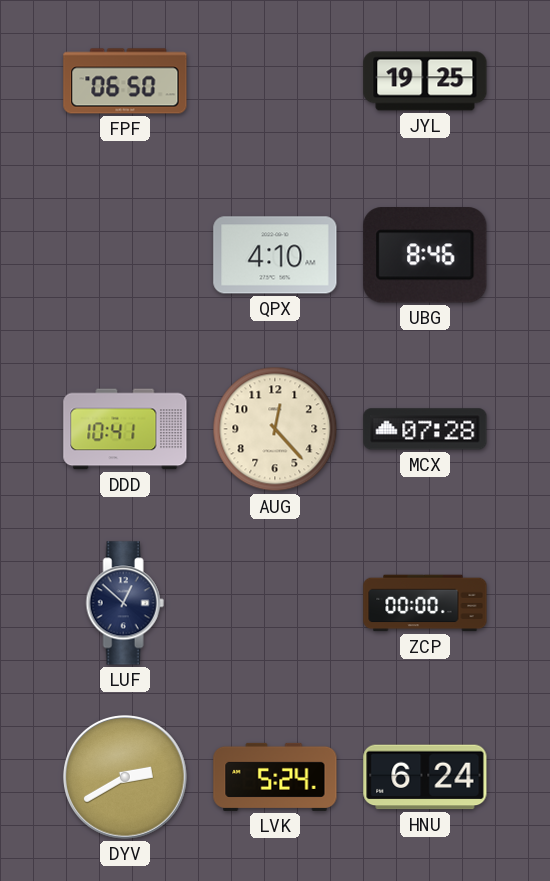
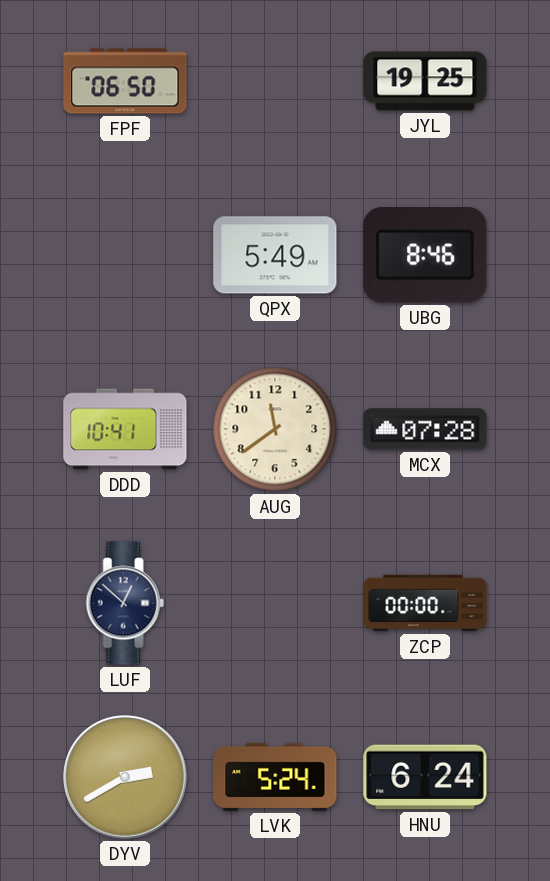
QPX: 4:10 -> 5:49 (275, 255)
AUG: 12:23 -> 11:39 (275, 429)
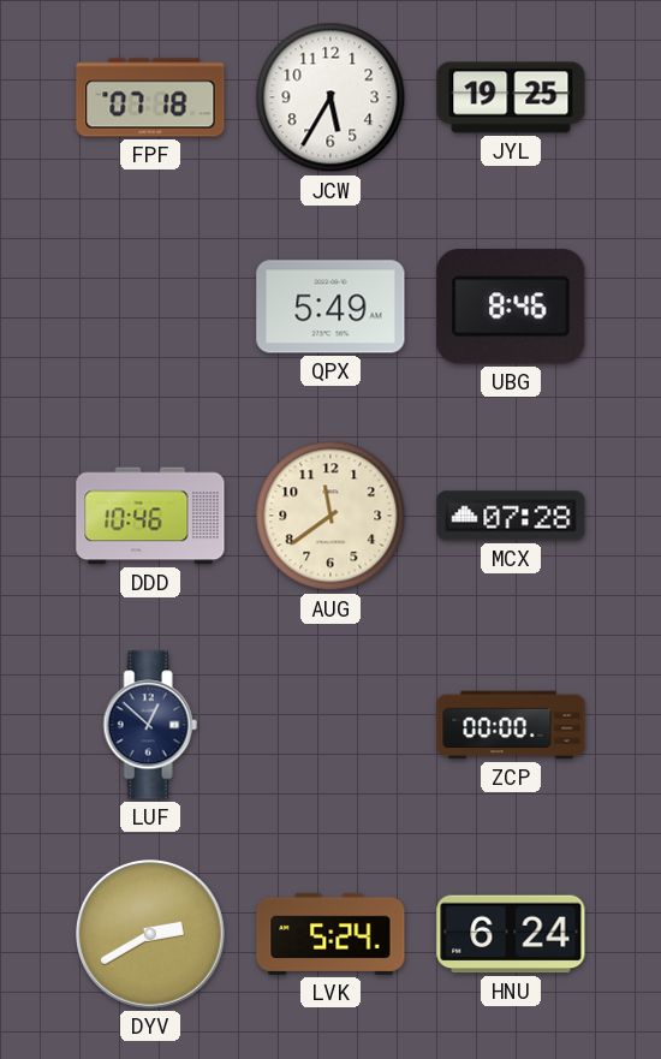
FPF: 06:50 -> 07:18 (150, 97)
JCW: none -> 5:35 (330, 97)
DDD: 10:41 -> 10:46 (150, 516)
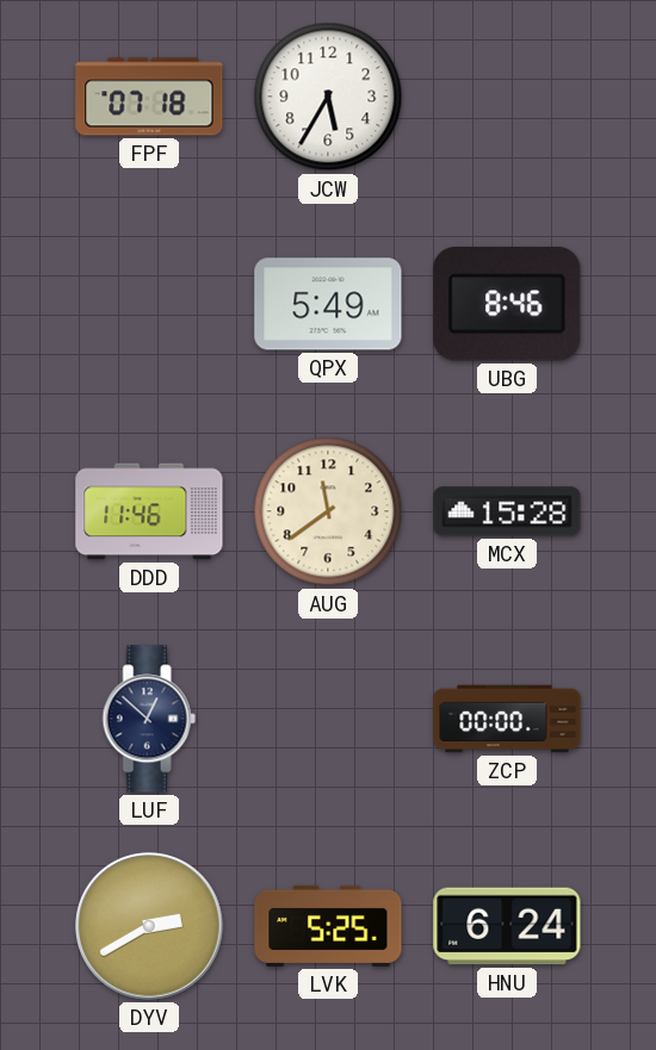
JYL: 19:25 -> none (511, 97)
DDD: 10:46 -> 11:46 (149, 511)
MCX: 07:28 -> 15:28 (507, 511)
LVK: 5:24 -> 5:25 (328, 926)
